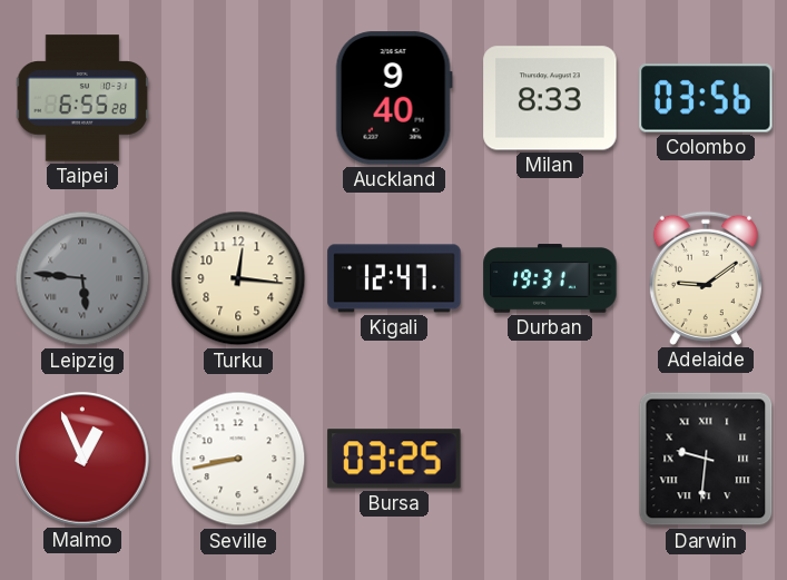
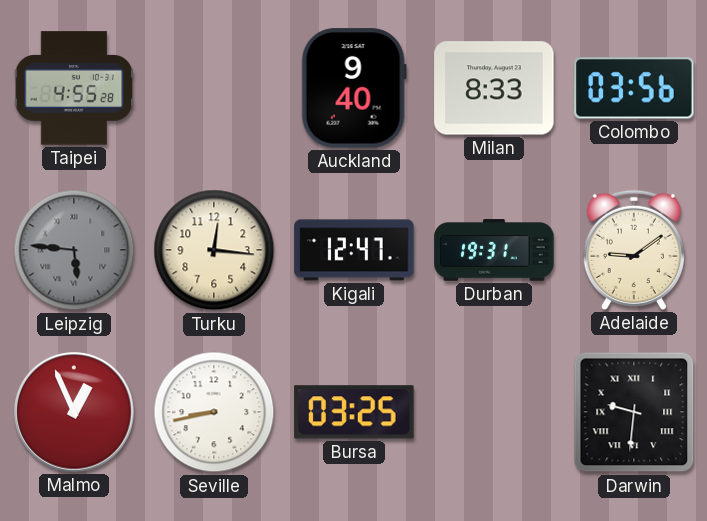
Taipei: 6:55 -> 4:55 (74, 88)
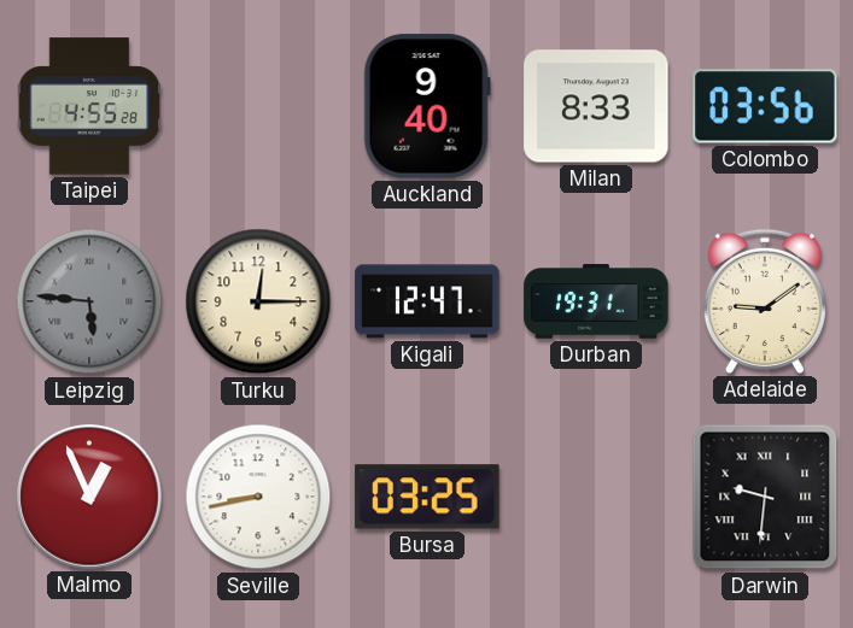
Turku: 12:16 -> 12:15 (258, 301)
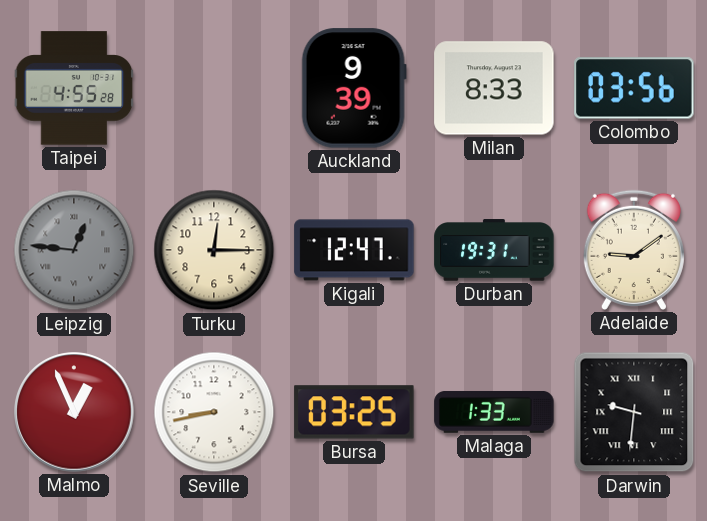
Auckland: 9:40 -> 9:39 (354, 88)
Leipzig: 5:46 -> 12:46 (74, 250)
Malaga: none -> 1:33 (494, 412)
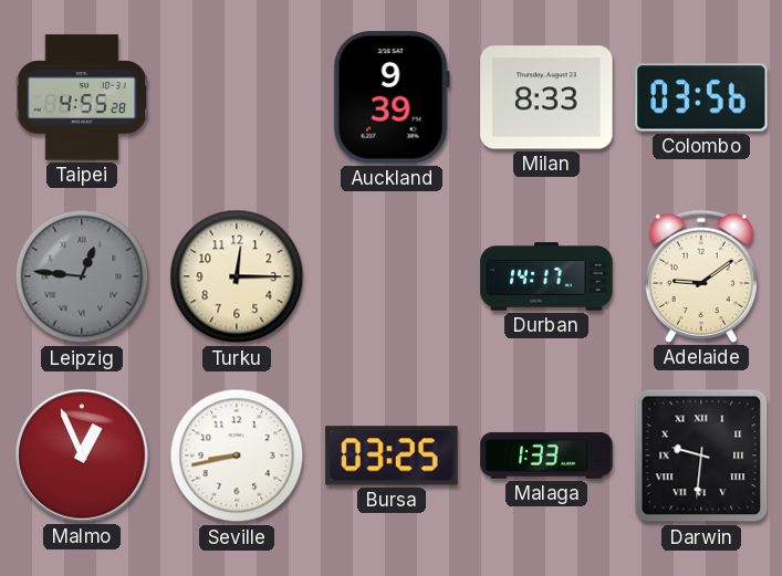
Kigali: 12:47 -> none (354, 250)
Durban: 19:31 -> 14:17 (546, 276)
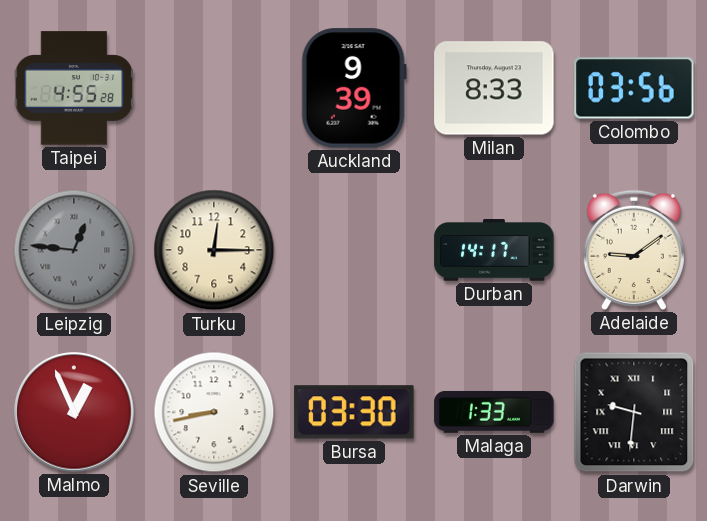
Bursa: 03:25 -> 03:30 (354, 412)
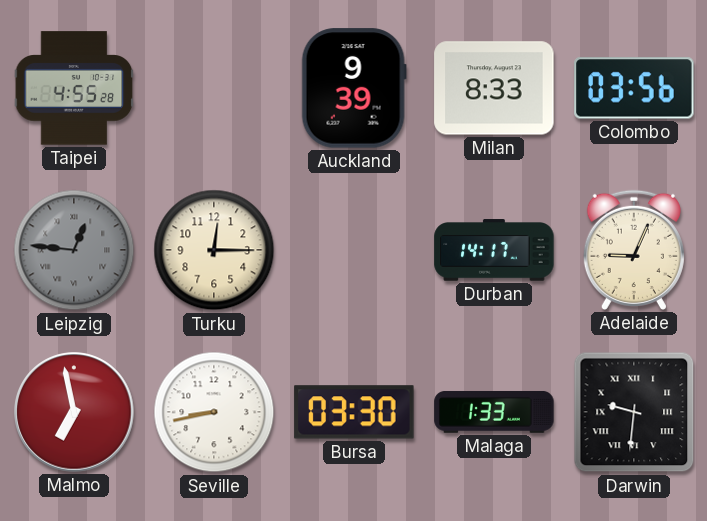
Adelaide: 9:09 -> 9:04 (634, 250)
Malmo: 12:56 -> 6:58 (74, 412)
